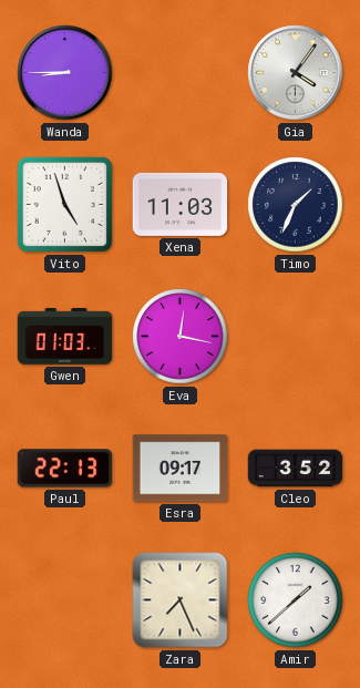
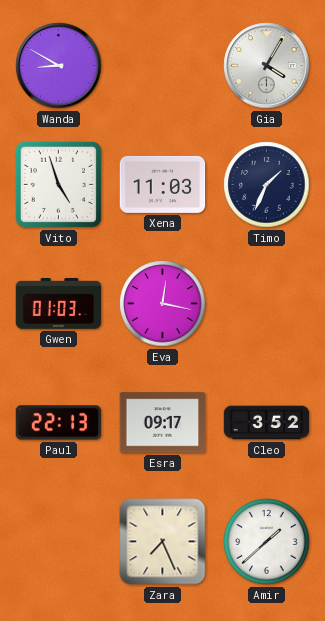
Wanda: 8:45 -> 8:50 (59, 66)
Gia: 4:06 -> 4:05 (267, 66)
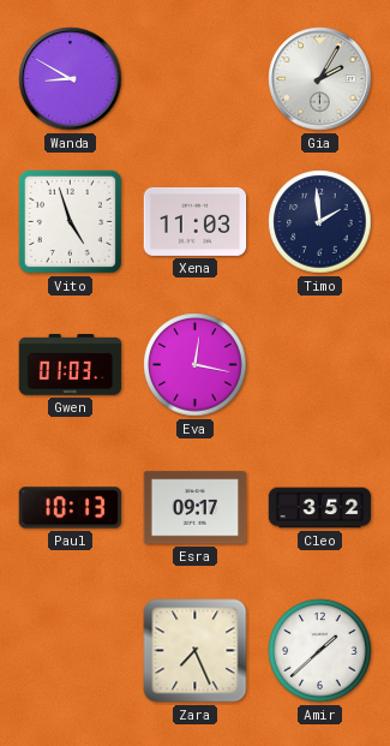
Gia: 4:05 -> 2:05 (320, 79)
Timo: 1:34 -> 1:59 (320, 222)
Paul: 22:13 -> 10:13 (71, 508)
